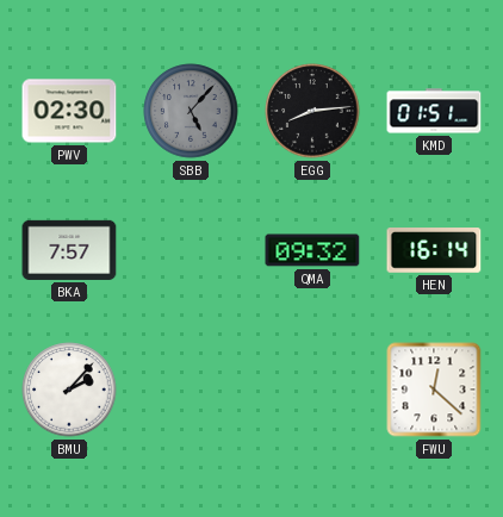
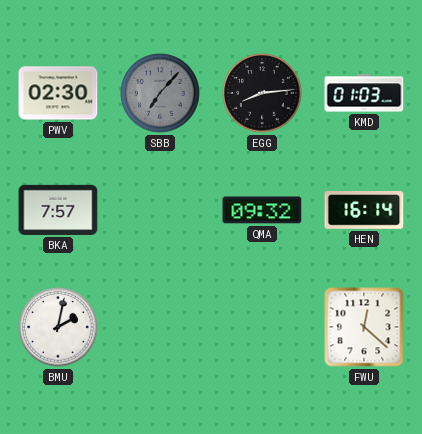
SBB: 5:07 -> 7:07 (160, 93)
KMD: 01:51 -> 01:03 (364, 93)
BMU: 2:07 -> 2:02 (58, 327)
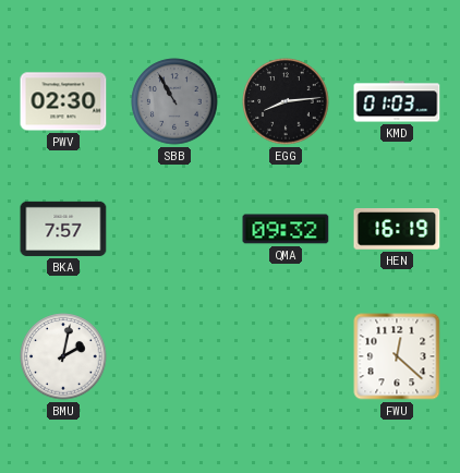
SBB: 7:07 -> 10:55 (174, 101)
HEN: 16:14 -> 16:19 (397, 230)
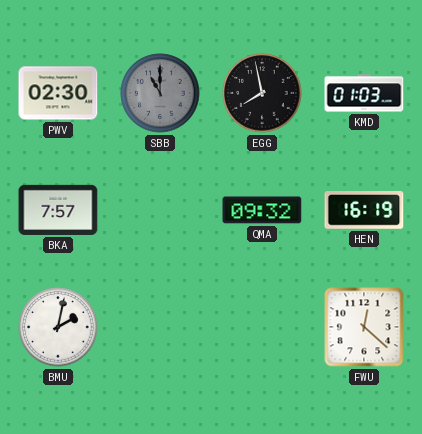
SBB: 10:55 -> 11:00 (160, 93)
EGG: 8:14 -> 7:58 (262, 93)
